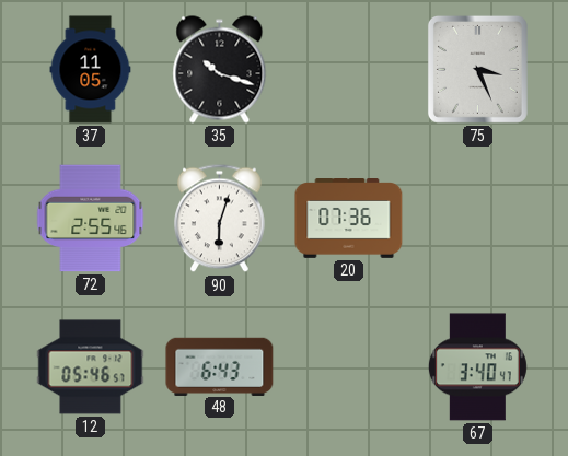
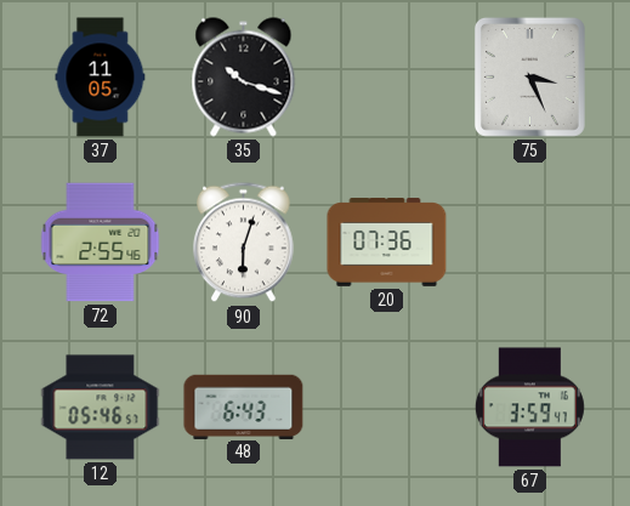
67: 3:40 -> 3:59 (529, 408)
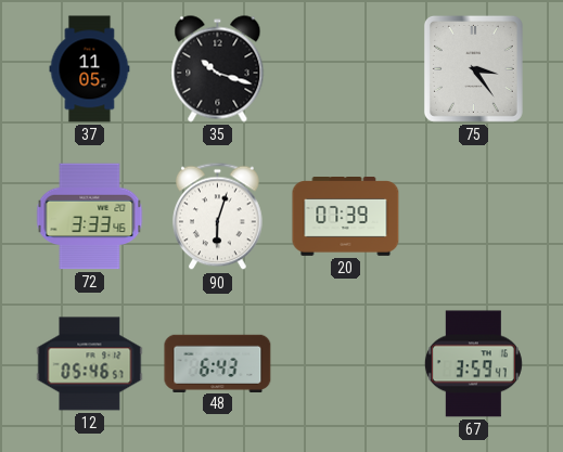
75: 3:26 -> 3:24 (473, 68)
72: 2:55 -> 3:33 (90, 217)
20: 07:36 -> 07:39 (346, 217)
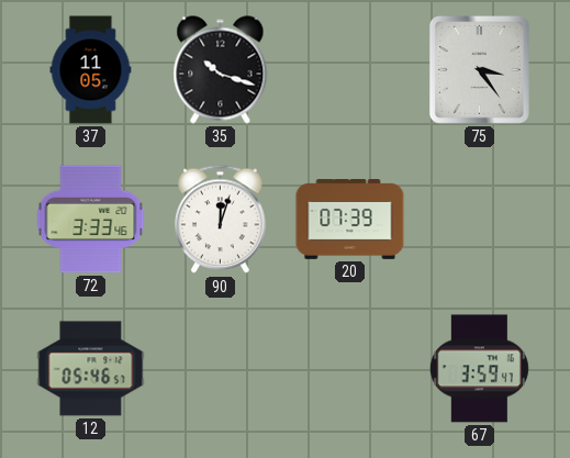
90: 6:03 -> 12:03 (221, 220)
48: 6:43 -> none (218, 363)
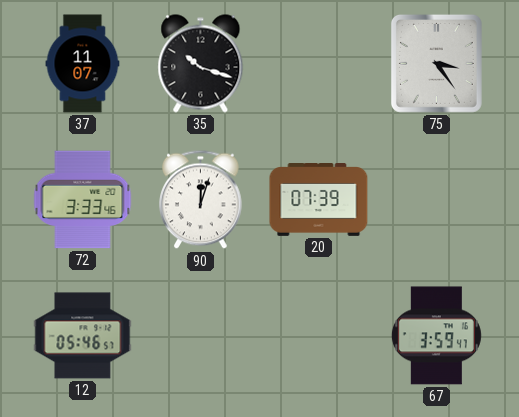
37: 11:05 -> 11:07 (83, 64)
